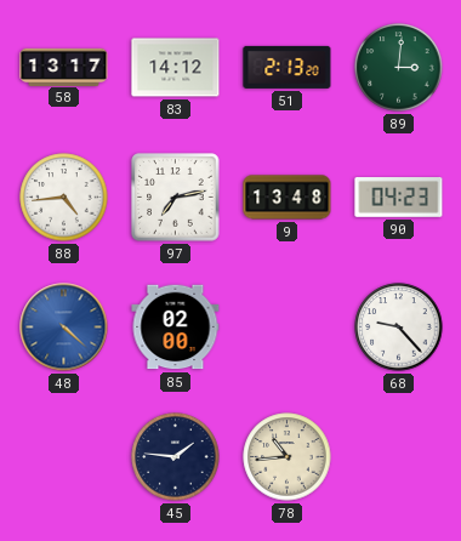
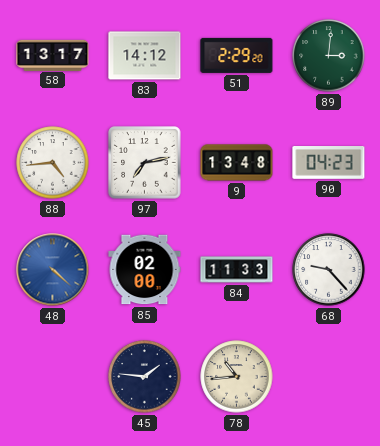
51: 2:13 -> 2:29 (237, 55)
84: none -> 11:33 (237, 270)
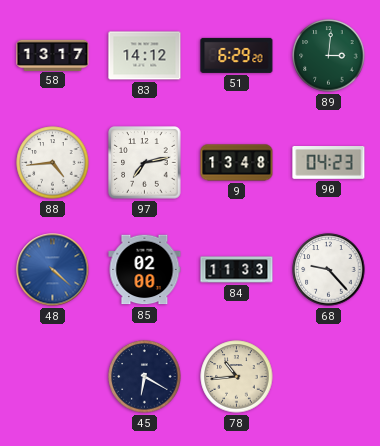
51: 2:29 -> 6:29 (237, 55)
45: 1:46 -> 6:20 (145, 377)
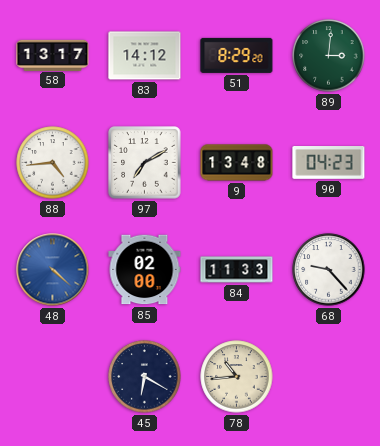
51: 6:29 -> 8:29 (237, 55)
97: 7:13 -> 7:10 (145, 163)
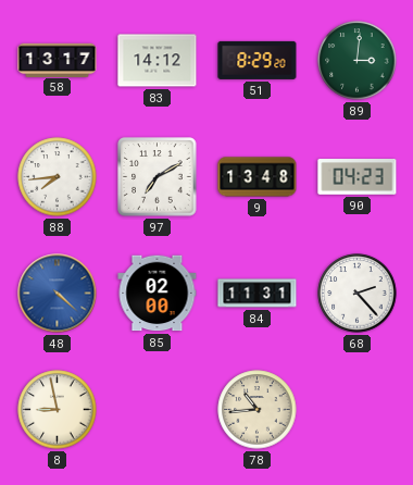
88: 4:44 -> 7:44 (58, 177)
84: 11:33 -> 11:31 (258, 294)
68: 9:23 -> 2:23 (358, 294)
8: none -> 8:58 (58, 410)
45: 6:20 -> none (145, 377)
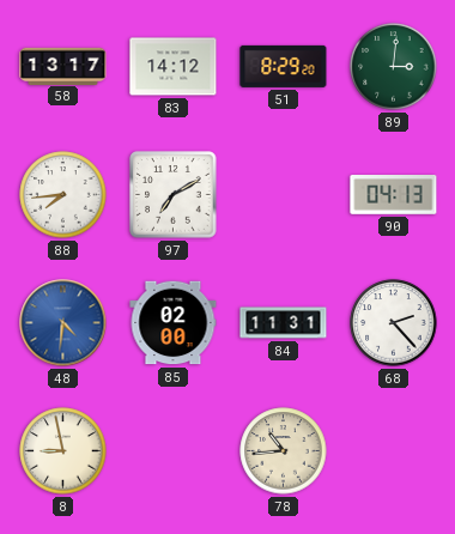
9: 13:48 -> none (258, 177)
90: 04:23 -> 04:13 (394, 195)
48: 4:22 -> 4:31 (63, 323)
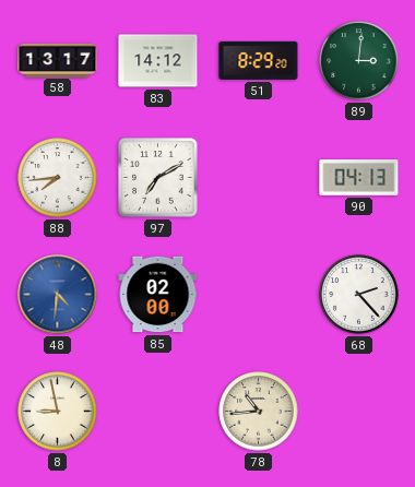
84: 11:31 -> none (284, 323)
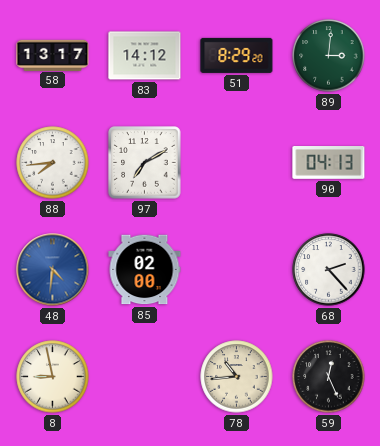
59: none -> 12:26 (329, 377)
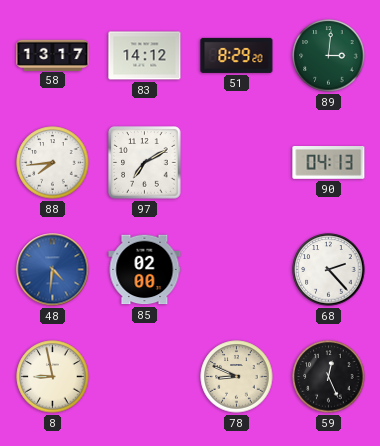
78: 10:44 -> 8:49 (237, 377)
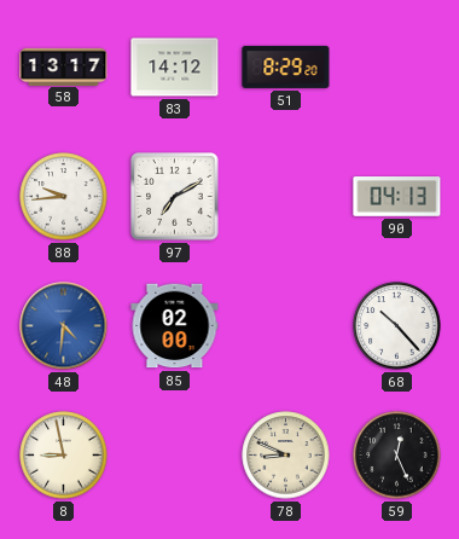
89: 3:01 -> none (329, 56)
88: 7:44 -> 9:44 (64, 197)
68: 2:23 -> 10:23 (397, 326)
